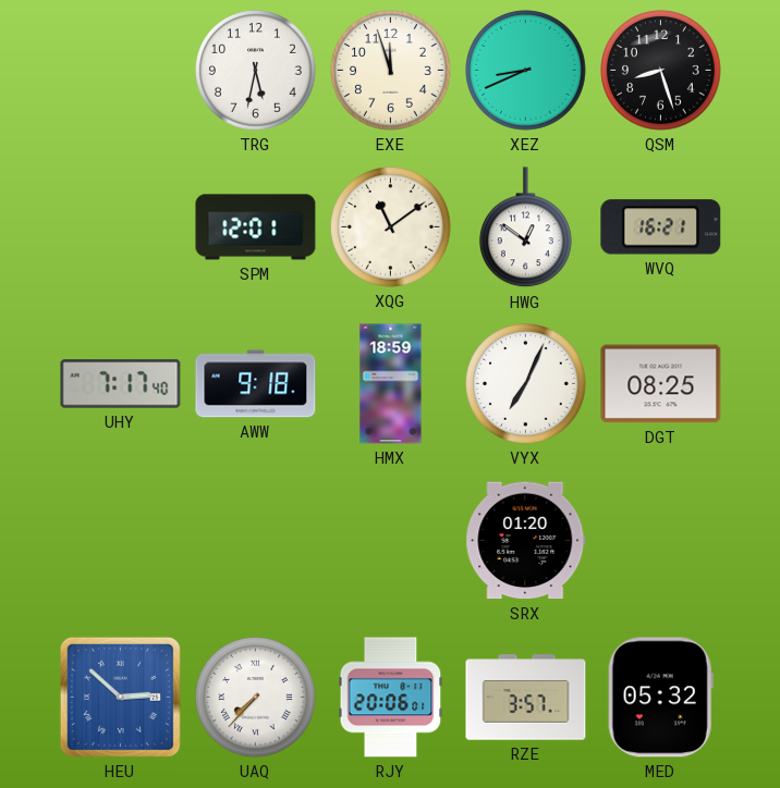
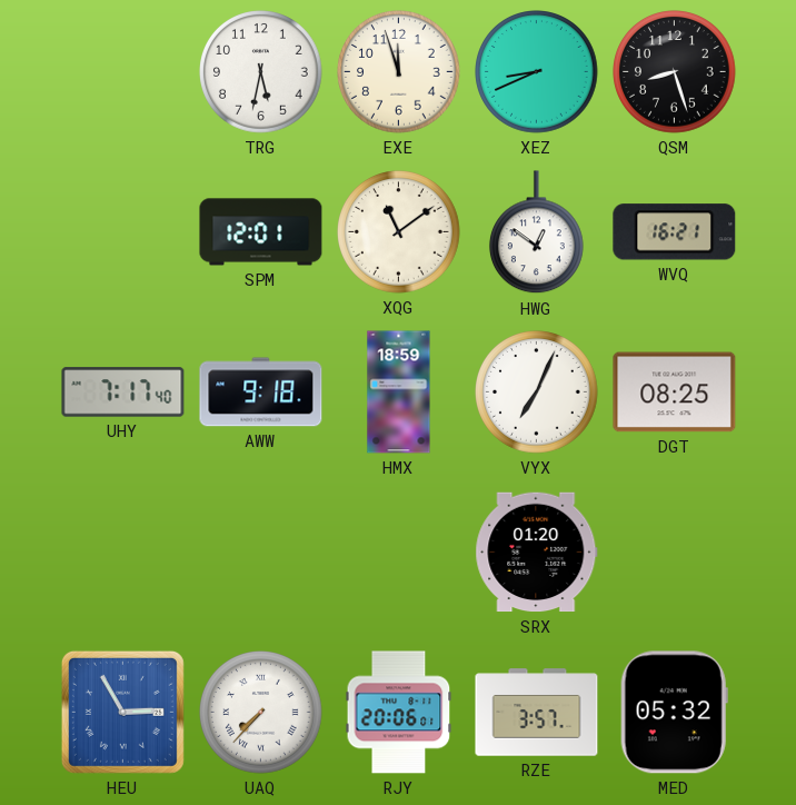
HEU: 2:52 -> 2:55 (122, 712)
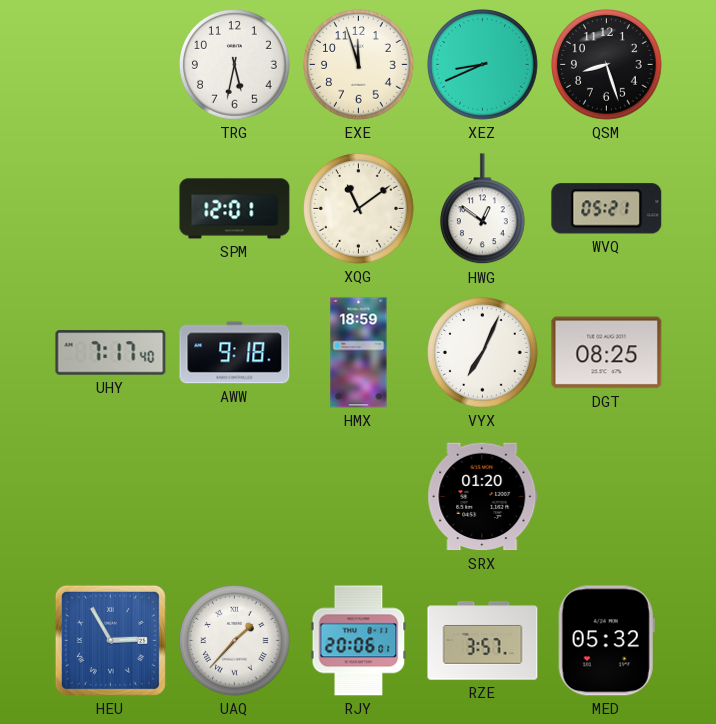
WVQ: 16:21 -> 05:21 (607, 209)
UAQ: 7:37 -> 1:37 (235, 641)
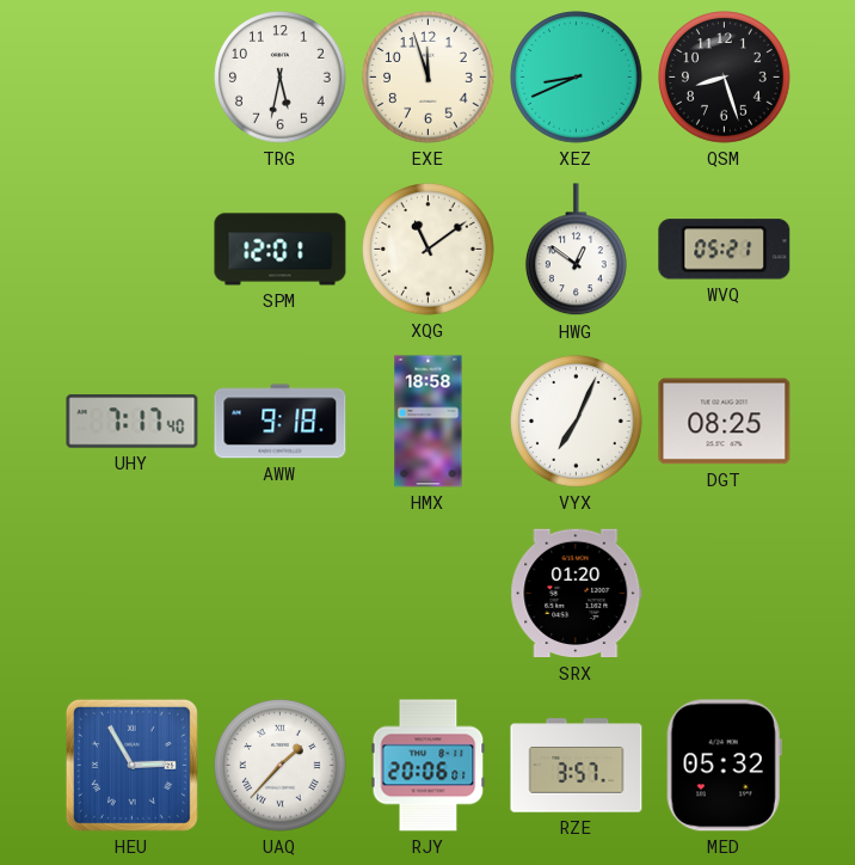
HMX: 18:59 -> 18:58 (429, 422)
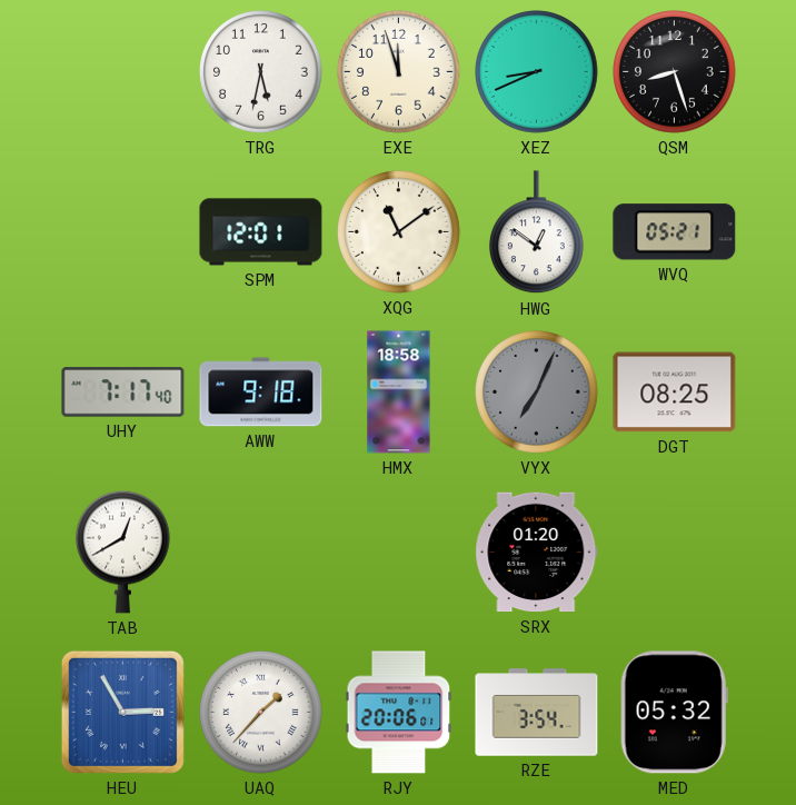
VYX dial: white -> grey (537, 392)
TAB: none -> 12:40 (122, 551)
RZE: 3:57 -> 3:54 (537, 713)
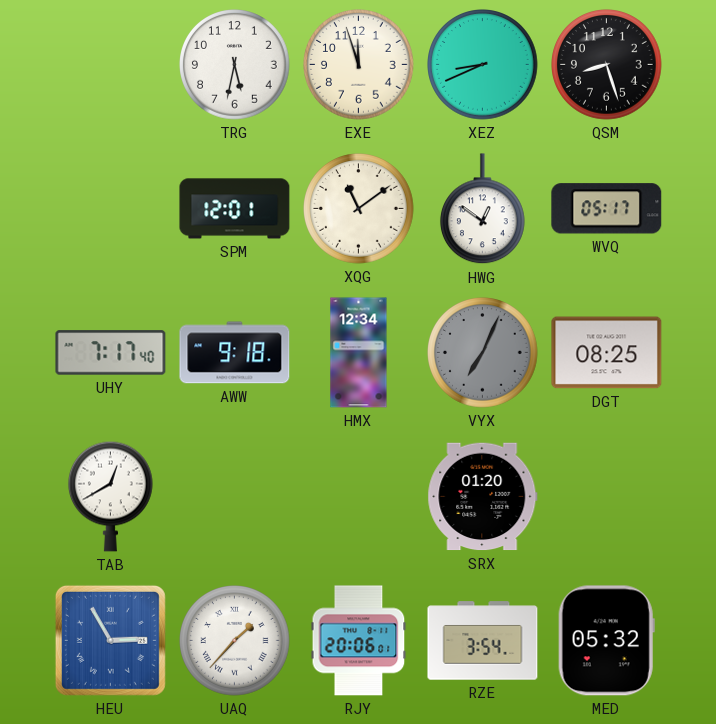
WVQ: 05:21 -> 05:17 (607, 209)
HMX: 18:58 -> 12:34 (359, 353)
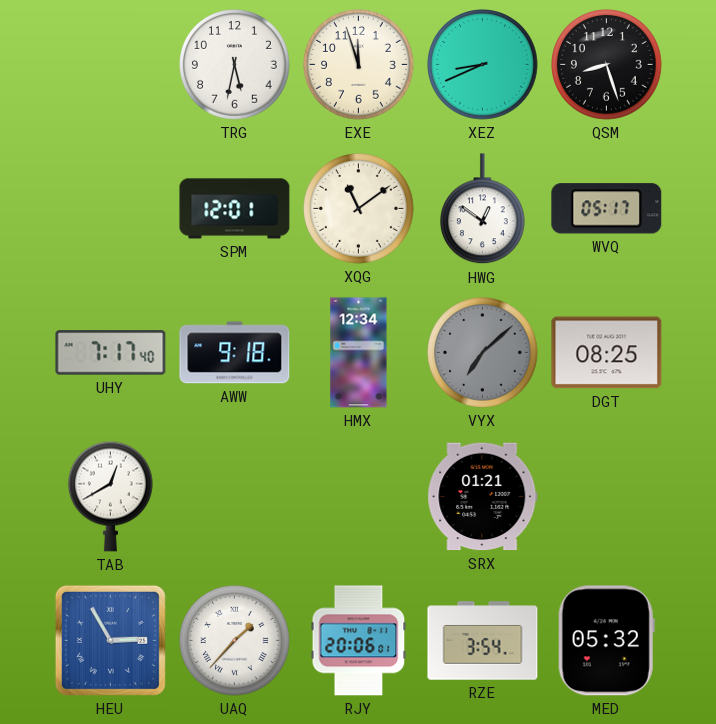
VYX: 7:04 -> 7:08 (483, 353)
SRX: 01:20 -> 01:21 (483, 497)
